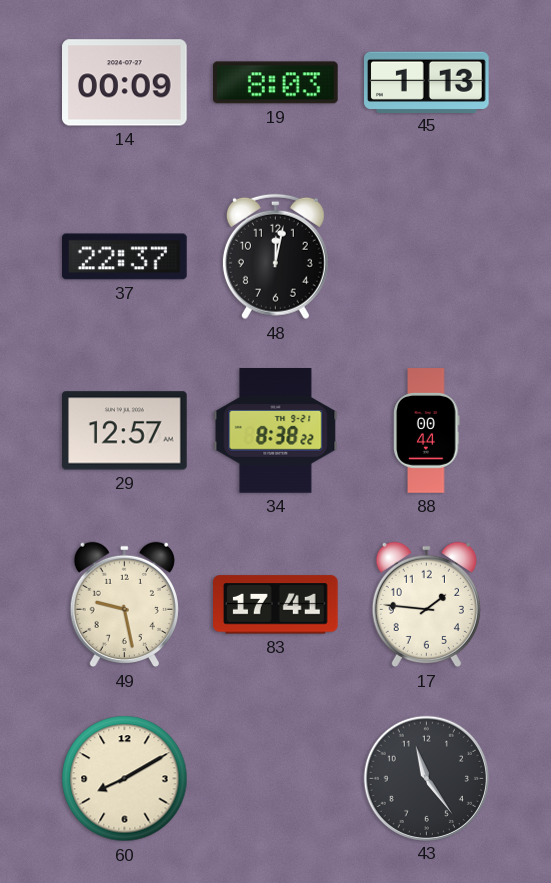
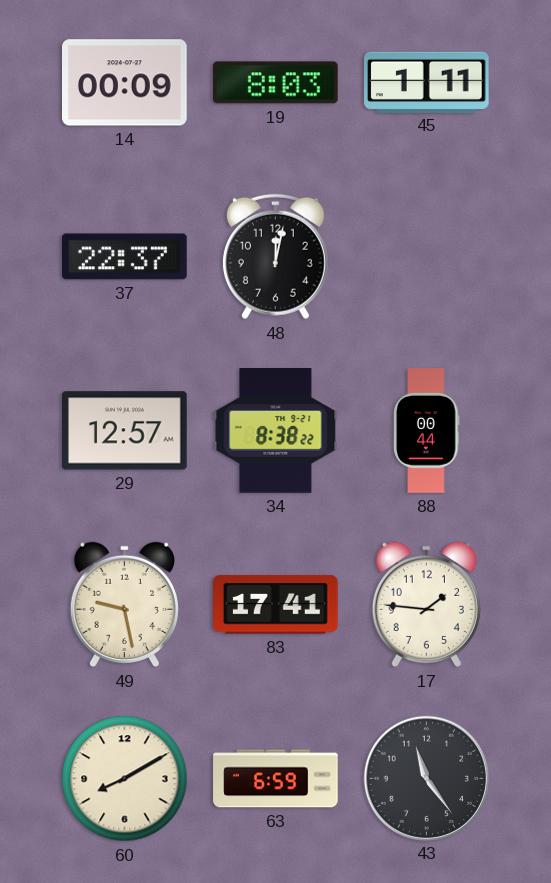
45: 1:13 -> 1:11 (427, 82)
63: none -> 6:59 (276, 779)
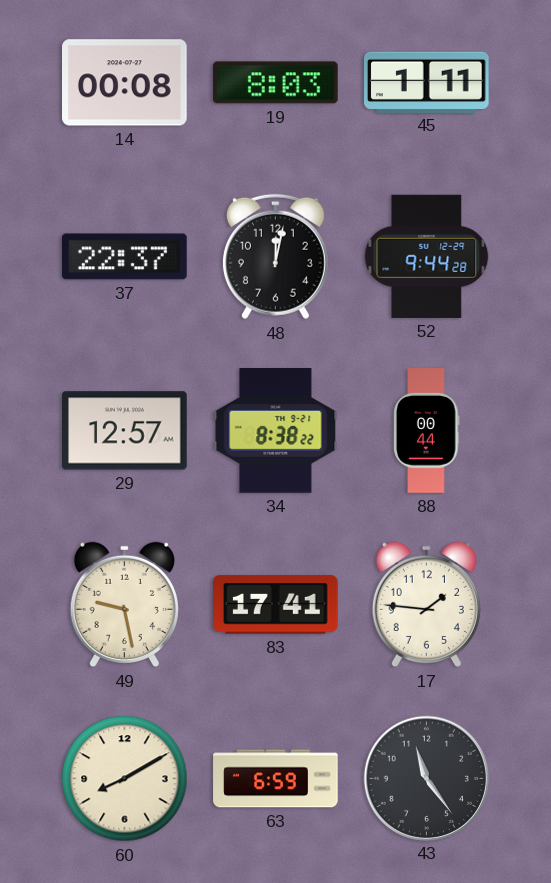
14: 00:09 -> 00:08 (125, 83)
52: none -> 9:44 (427, 256)
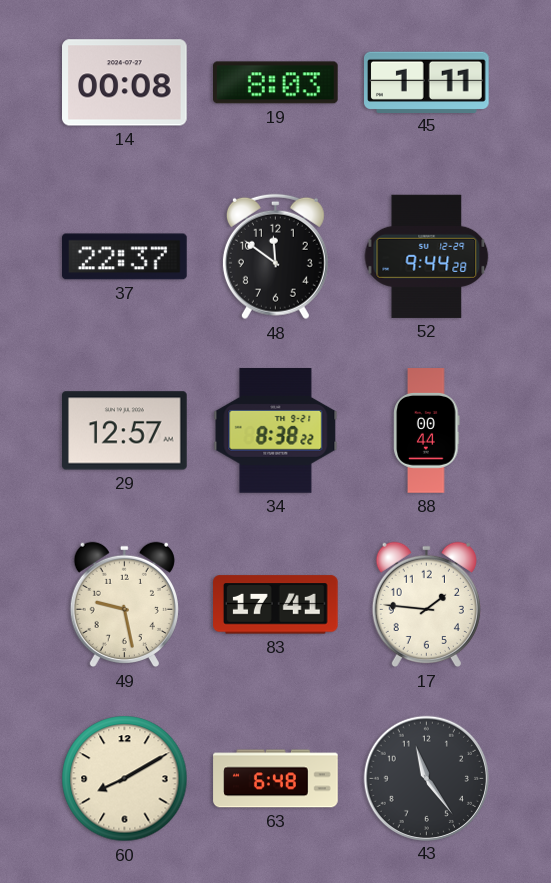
48: 12:02 -> 11:51 (275, 257)
63: 6:59 -> 6:48 (276, 779)
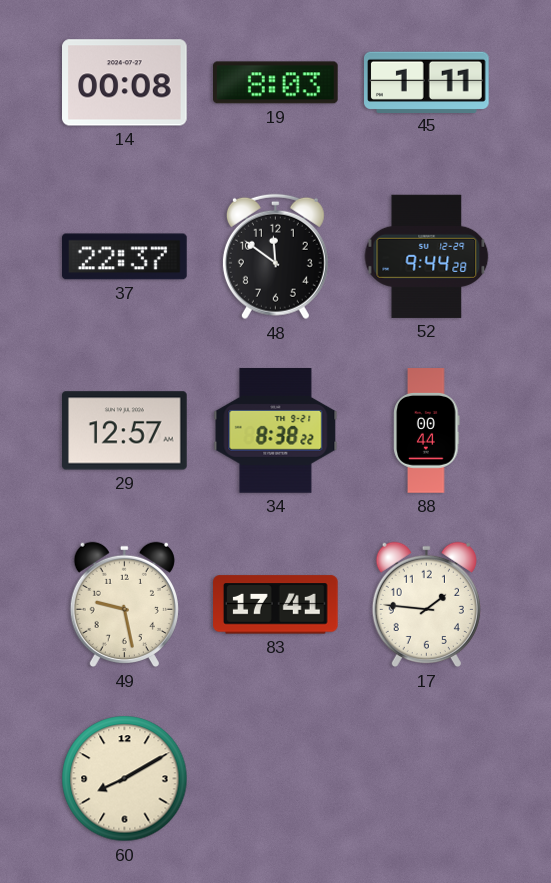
63: 6:48 -> none (276, 779)
43: 11:24 -> none (426, 778)
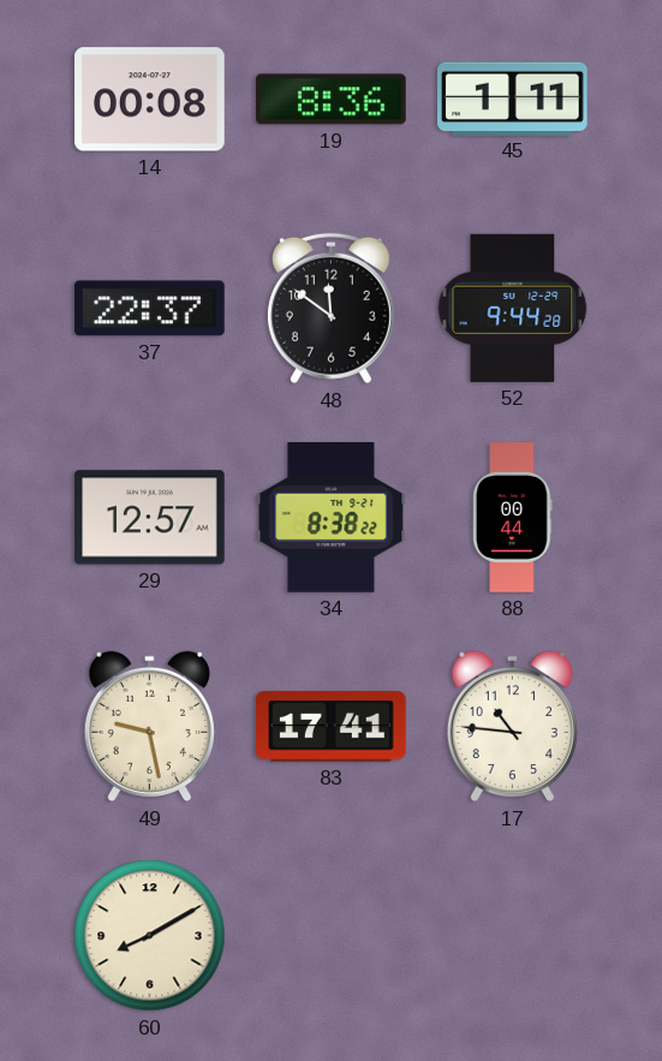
19: 8:03 -> 8:36 (332, 100)
17: 1:46 -> 10:46 (512, 727)
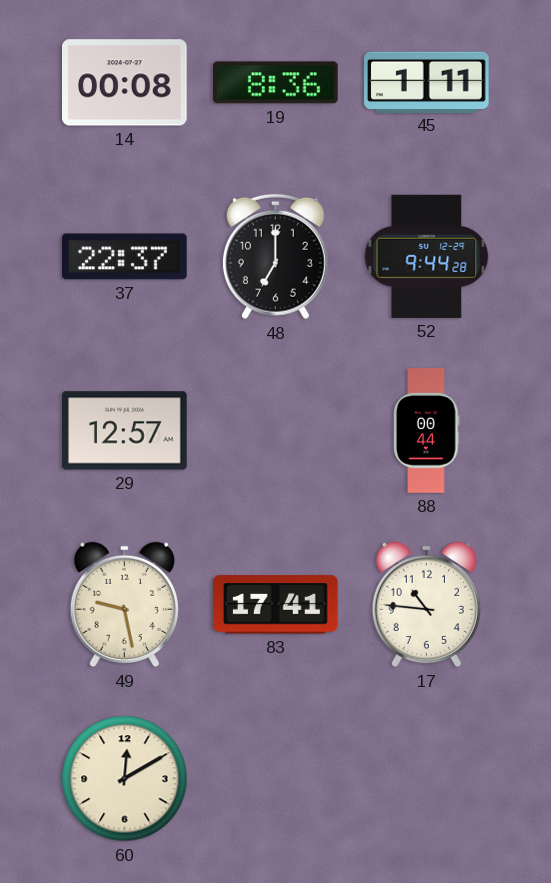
48: 11:51 -> 7:00 (275, 257)
34: 8:38 -> none (332, 518)
60: 8:10 -> 12:10 (125, 779)
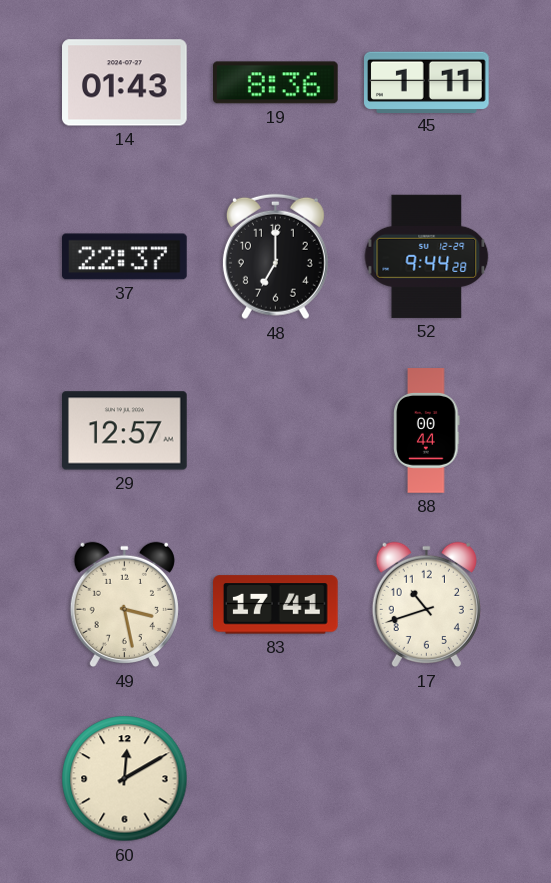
14: 00:08 -> 01:43 (125, 83)
49: 9:28 -> 3:28 (124, 605)
17: 10:46 -> 10:42 (426, 605)
